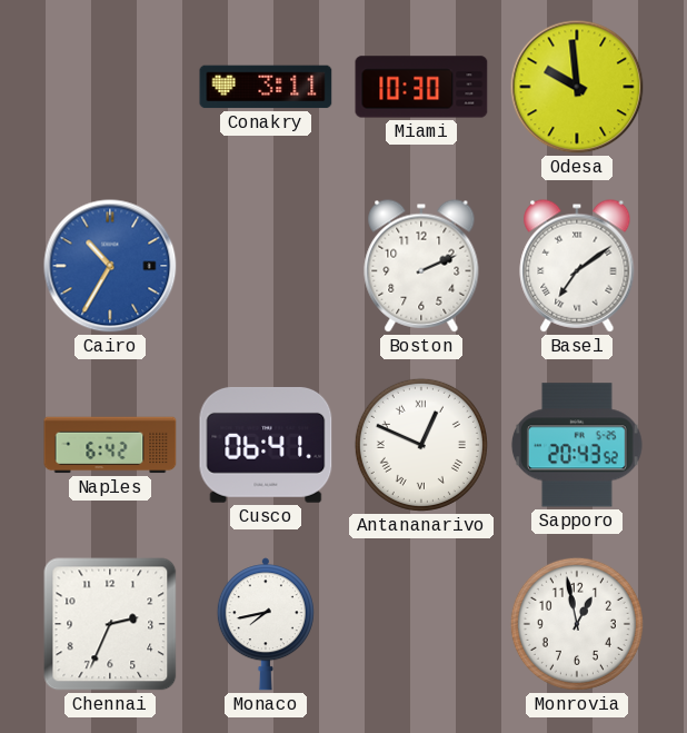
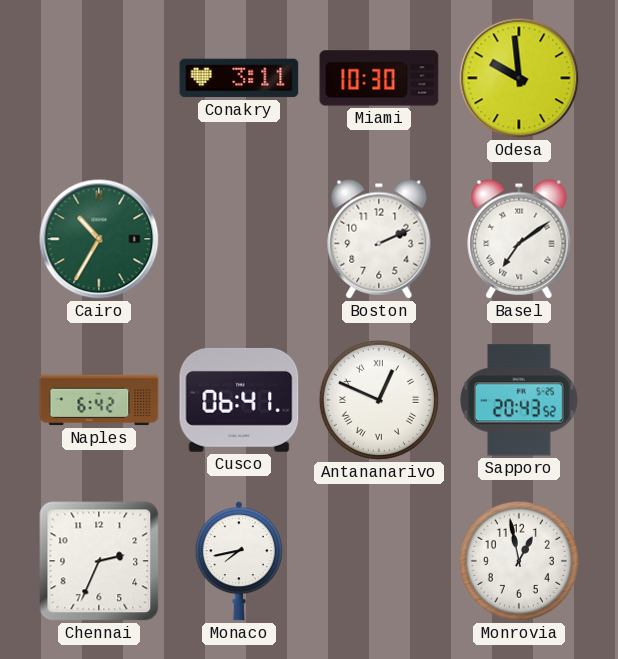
Cairo dial: blue -> green (99, 239)
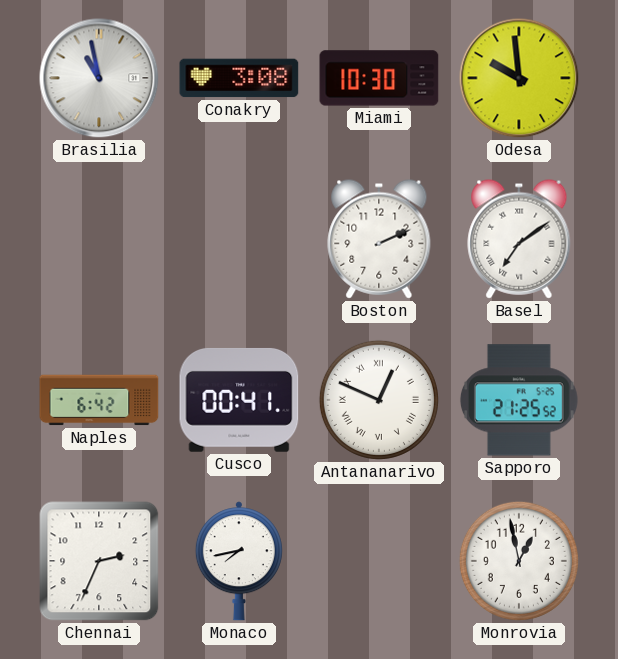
Brasilia: none -> 10:58 (99, 78)
Conakry: 3:11 -> 3:08 (239, 78)
Cairo: 10:35 -> none (99, 239)
Cusco: 06:41 -> 00:41 (239, 400)
Sapporo: 20:43 -> 21:25 (519, 400)
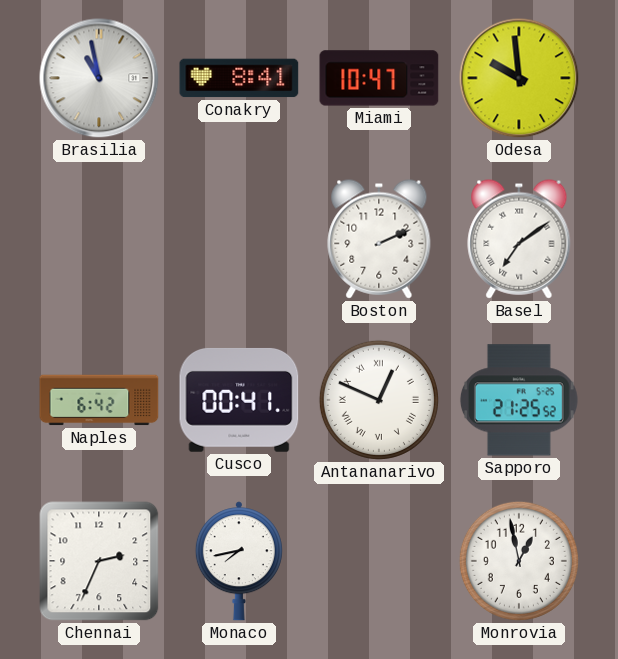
Conakry: 3:08 -> 8:41 (239, 78)
Miami: 10:30 -> 10:47 (379, 78)
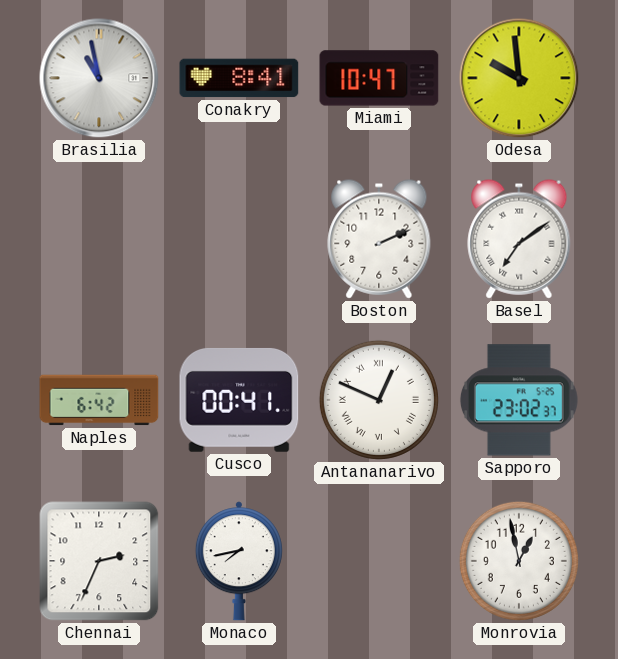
Sapporo: 21:25 -> 23:02 (519, 400)
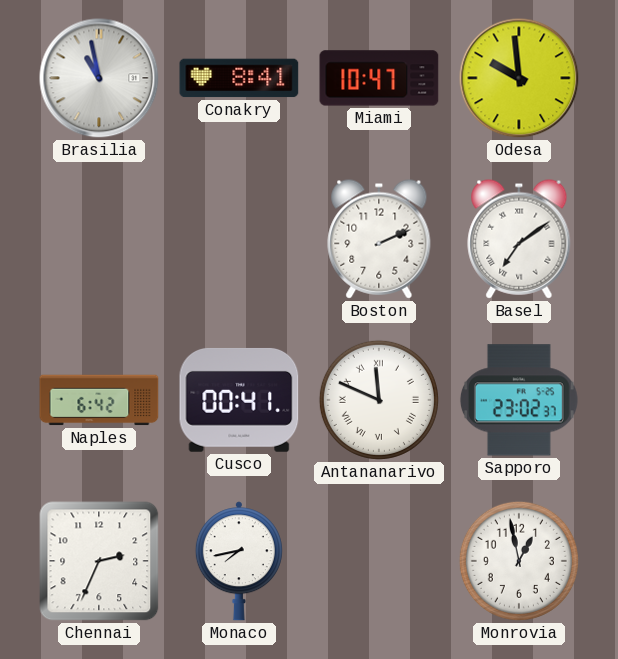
Antananarivo: 12:49 -> 11:49 (379, 400)
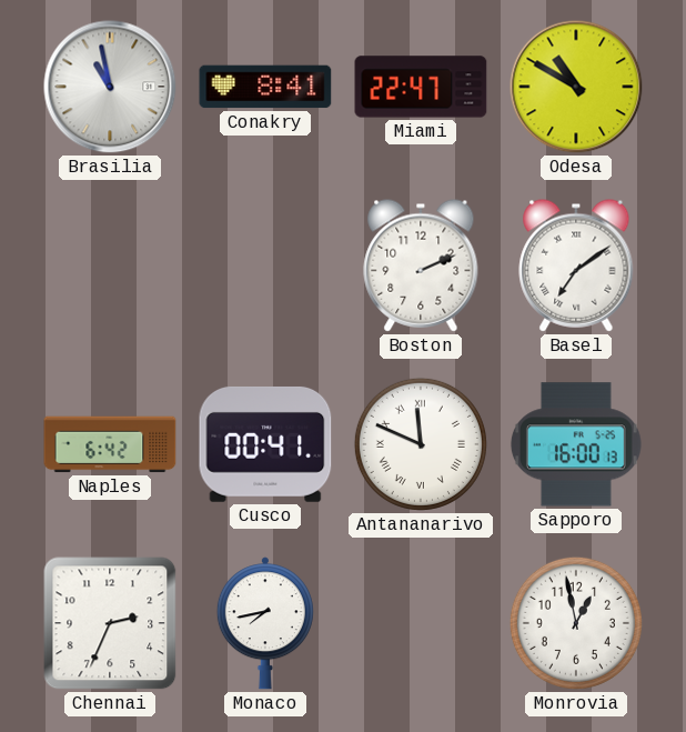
Miami: 10:47 -> 22:47 (421, 87)
Odesa: 9:59 -> 10:50 (576, 87)
Sapporo: 23:02 -> 16:00 (576, 444)
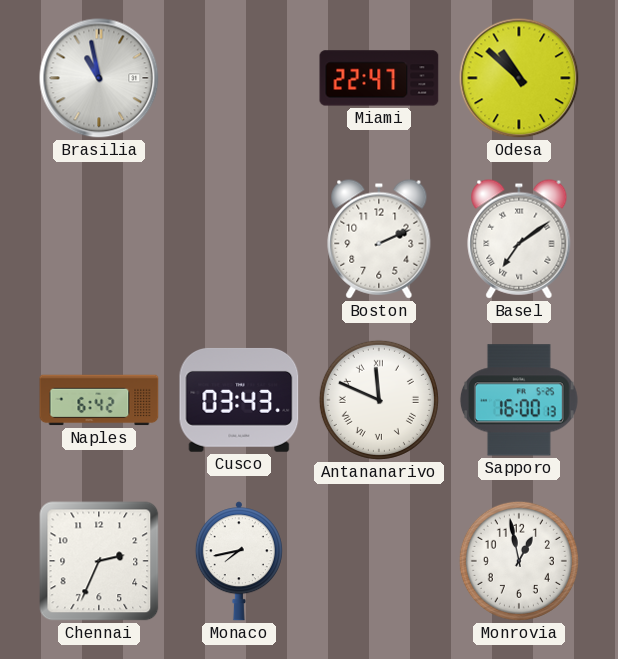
Conakry: 8:41 -> none (265, 87)
Odesa: 10:50 -> 10:52 (519, 78)
Cusco: 00:41 -> 03:43 (239, 400)
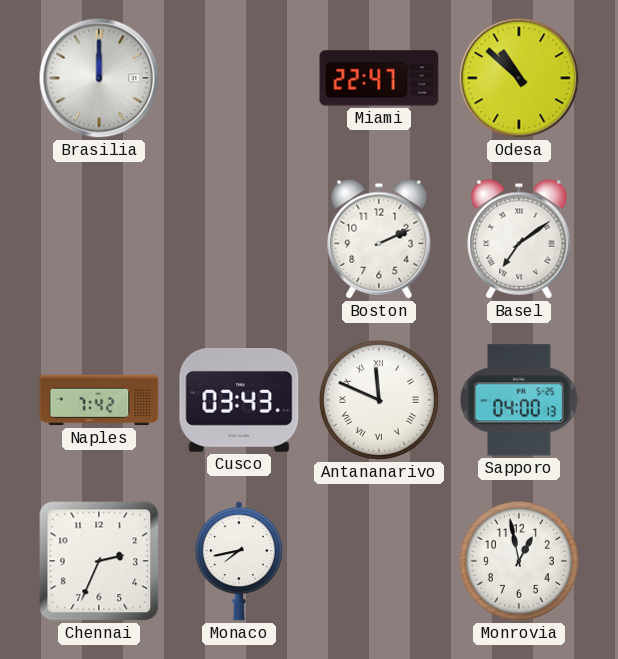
Brasilia: 10:58 -> 12:00 (99, 78)
Naples: 6:42 -> 7:42 (99, 400)
Sapporo: 16:00 -> 04:00 (519, 400)
